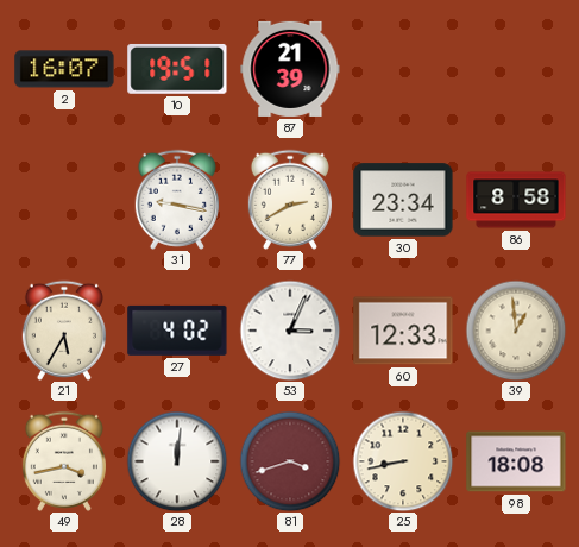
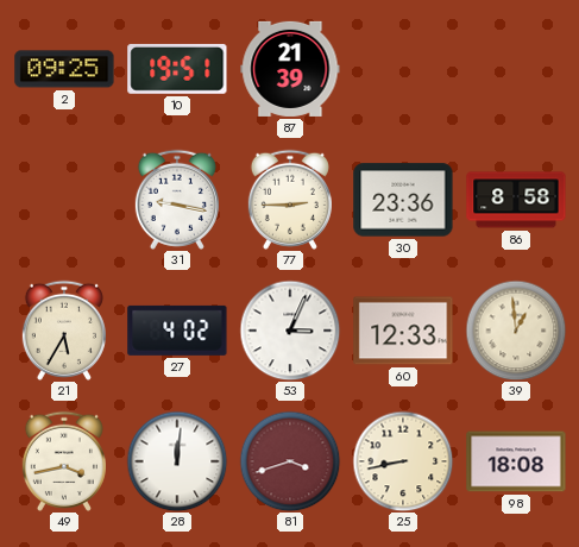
2: 16:07 -> 09:25 (64, 69)
77: 2:40 -> 2:45 (290, 200)
30: 23:34 -> 23:36 (403, 200)
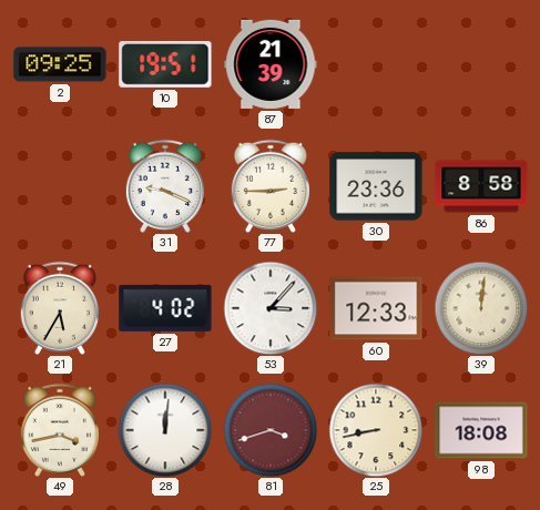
31: 9:17 -> 9:19 (165, 186)
53: 3:04 -> 3:07 (271, 308)
39: 12:59 -> 12:01 (481, 308)
